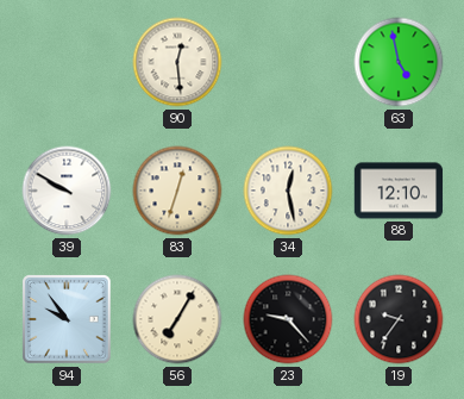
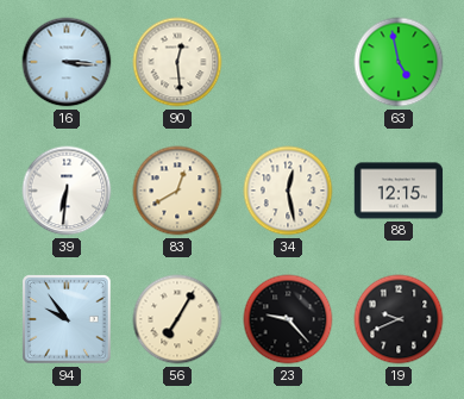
16: none -> 3:16 (67, 62)
39: 9:50 -> 6:31 (67, 191)
83: 12:33 -> 12:40 (177, 191)
88: 12:10 -> 12:15 (399, 191)
19: 9:36 -> 9:41 (399, 319)
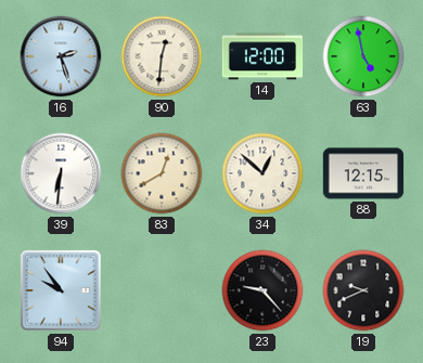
16: 3:16 -> 2:27 (61, 56)
90: 12:29 -> 12:31 (162, 56)
14: none -> 12:00 (262, 56)
34: 12:28 -> 12:52 (262, 173)
56: 7:05 -> none (177, 319)
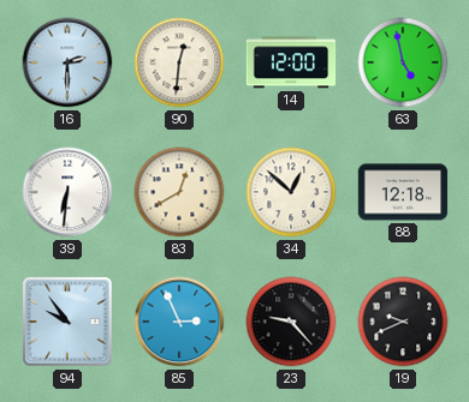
16: 2:27 -> 2:30 (67, 62)
88: 12:15 -> 12:18 (403, 192)
85: none -> 2:56 (179, 322)
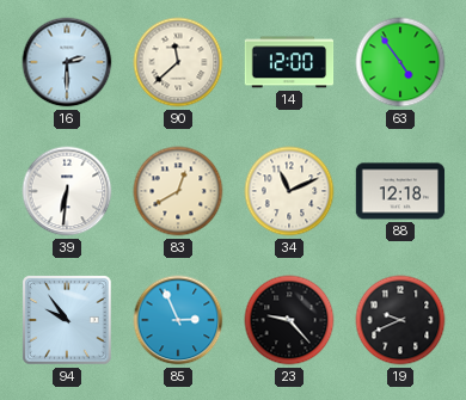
90: 12:31 -> 11:38 (178, 62)
63: 4:58 -> 4:54 (400, 62)
34: 12:52 -> 11:11 (289, 191)
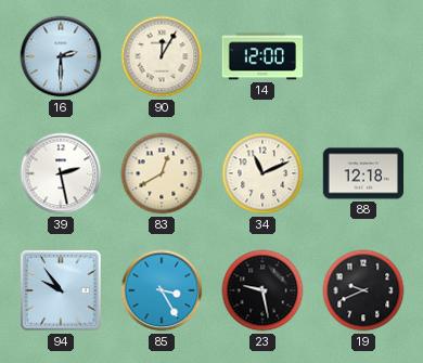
90: 11:38 -> 12:05 (162, 56)
63: 4:54 -> none (400, 62)
39: 6:31 -> 2:28 (61, 173)
85: 2:56 -> 3:25 (162, 290)
23: 9:23 -> 9:28 (262, 290)
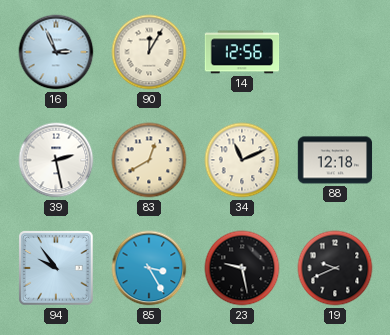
16: 2:30 -> 2:56 (56, 52)
14: 12:00 -> 12:56 (242, 52)
